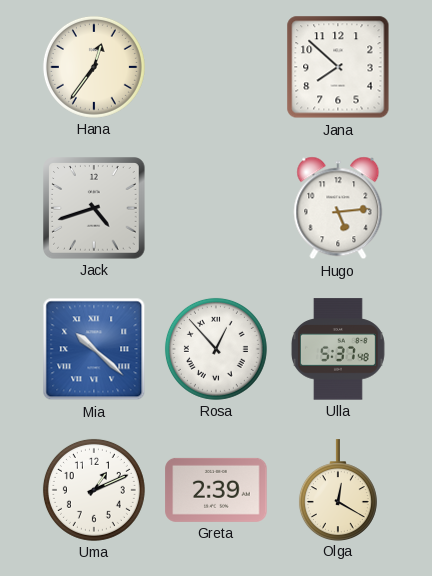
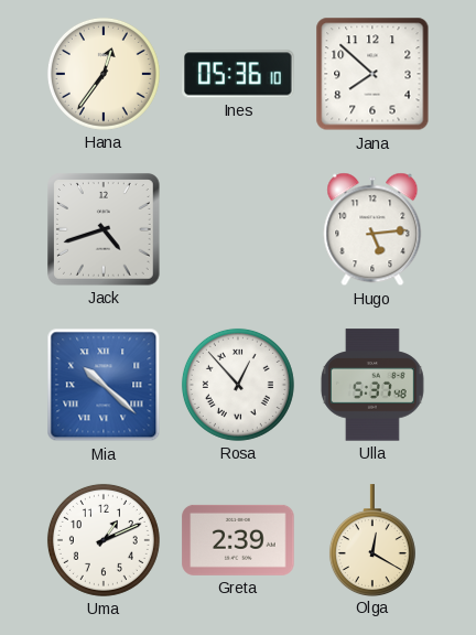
Ines: none -> 05:36 (238, 74)
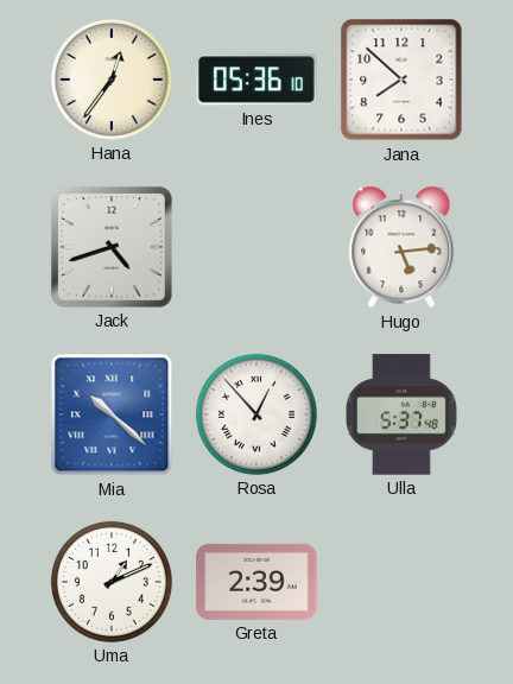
Olga: 12:20 -> none (372, 540)
